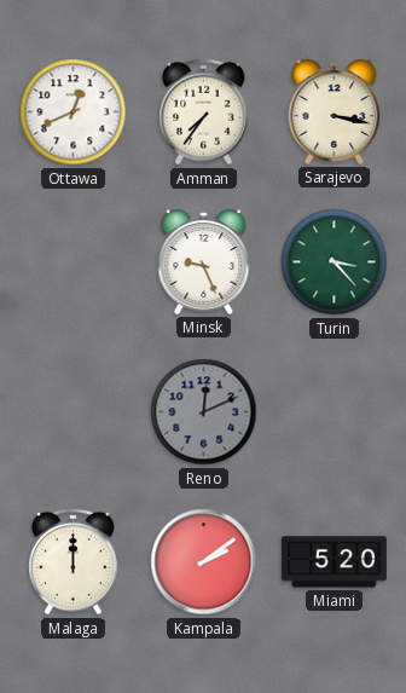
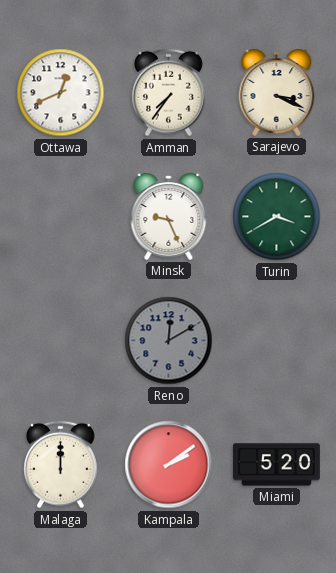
Sarajevo: 3:17 -> 3:19 (277, 92)
Turin: 3:23 -> 3:40 (277, 217)
Reno: 12:11 -> 12:10 (169, 341)
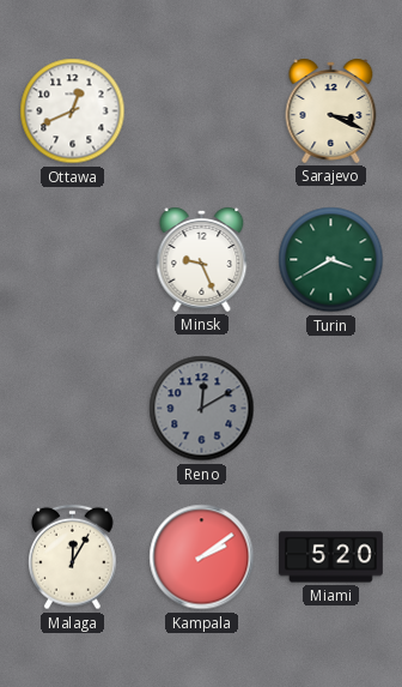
Amman: 7:36 -> none (169, 93)
Malaga: 12:00 -> 12:05 (73, 558)
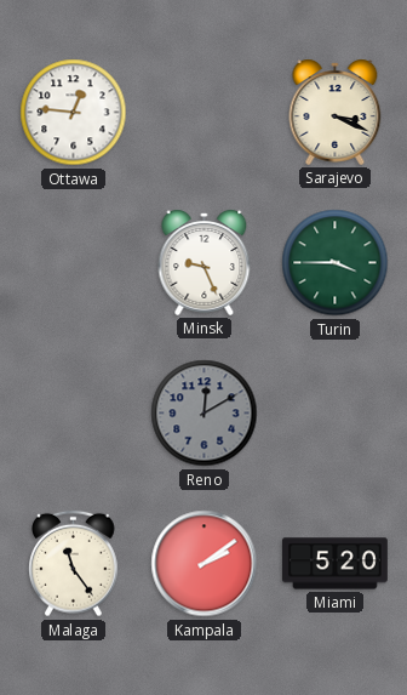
Ottawa: 12:41 -> 12:46 (74, 113)
Turin: 3:40 -> 3:45 (336, 263)
Malaga: 12:05 -> 11:24 (74, 564)
